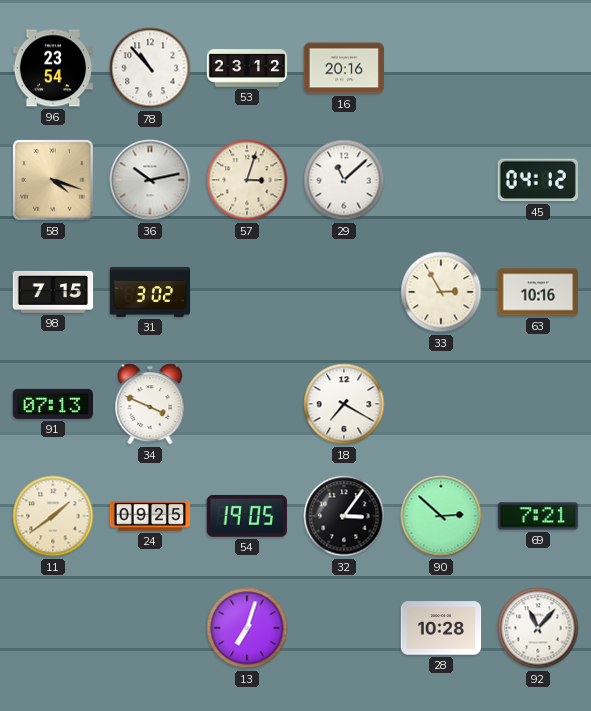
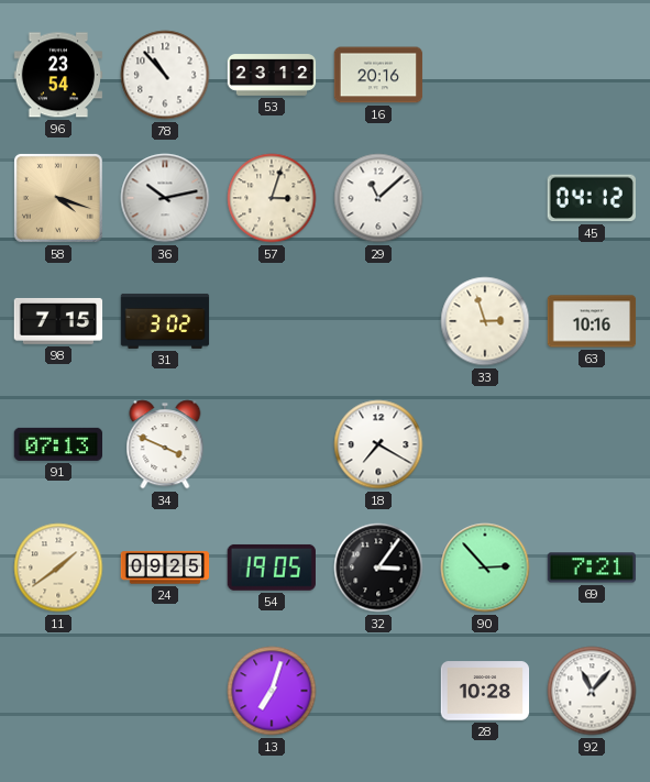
33: 2:55 -> 2:57 (485, 321)
90: 2:52 -> 2:53 (485, 568)
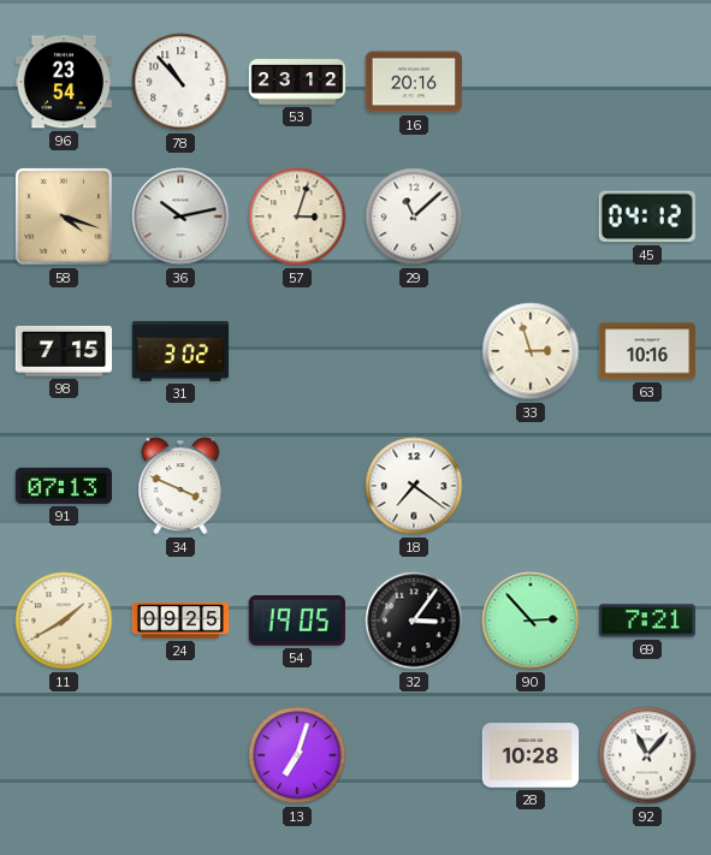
18: 7:20 -> 7:21 (414, 486)
11: 1:39 -> 1:40 (64, 621)
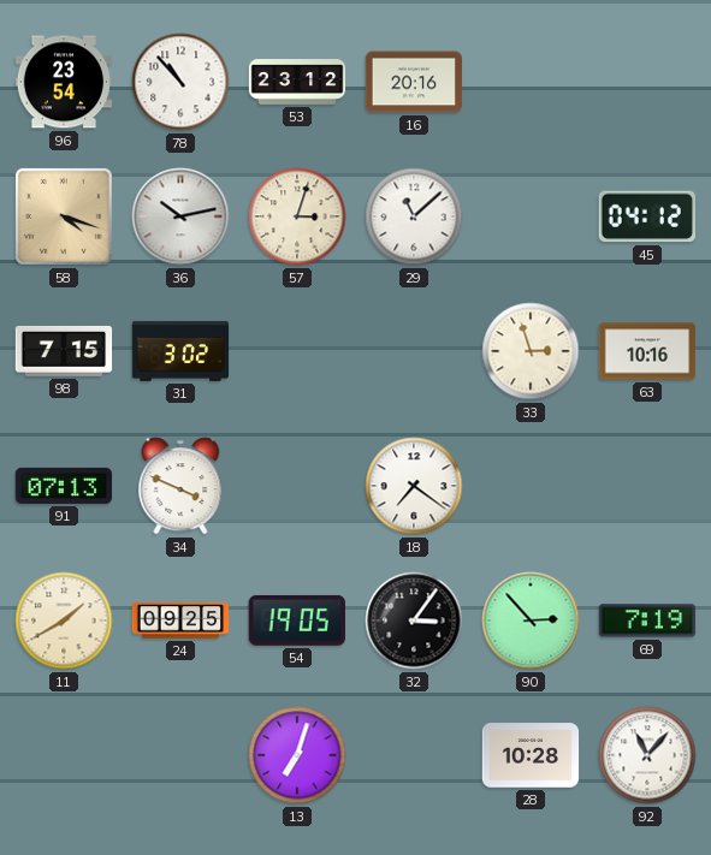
69: 7:21 -> 7:19 (647, 621)
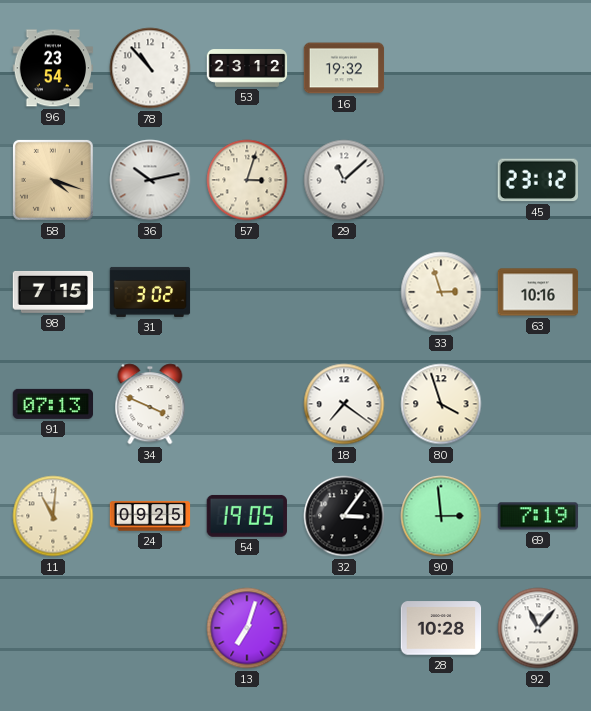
16: 20:16 -> 19:32 (344, 68)
45: 04:12 -> 23:12 (538, 180)
80: none -> 3:57 (441, 404)
11: 1:40 -> 11:01 (53, 516)
90: 2:53 -> 2:59 (441, 516)
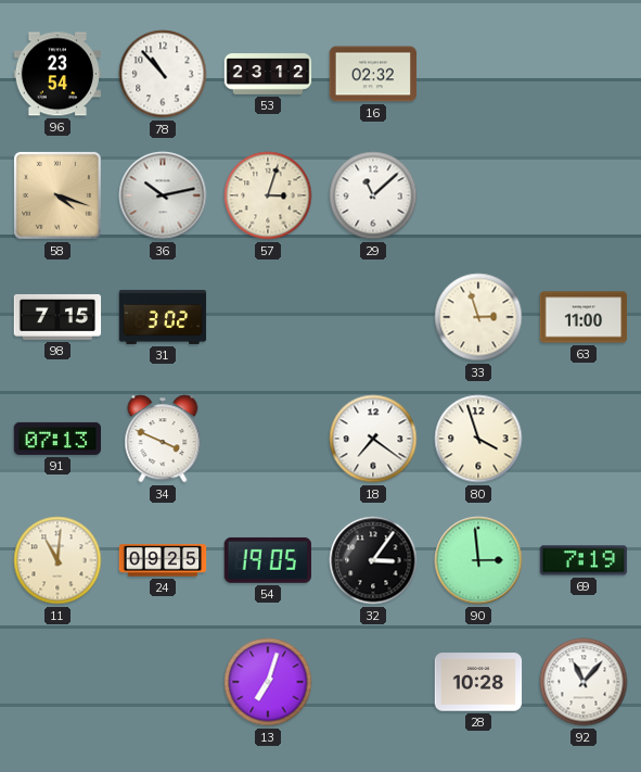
16: 19:32 -> 02:32 (373, 74)
45: 23:12 -> none (538, 180)
63: 10:16 -> 11:00 (584, 317)
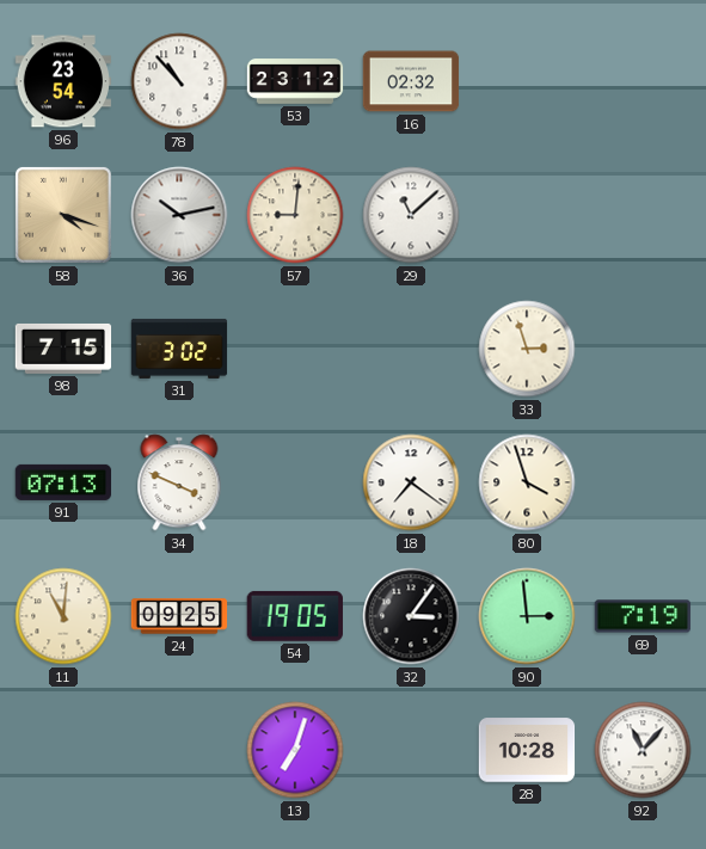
57: 3:03 -> 9:01 (295, 215)
63: 11:00 -> none (584, 317)
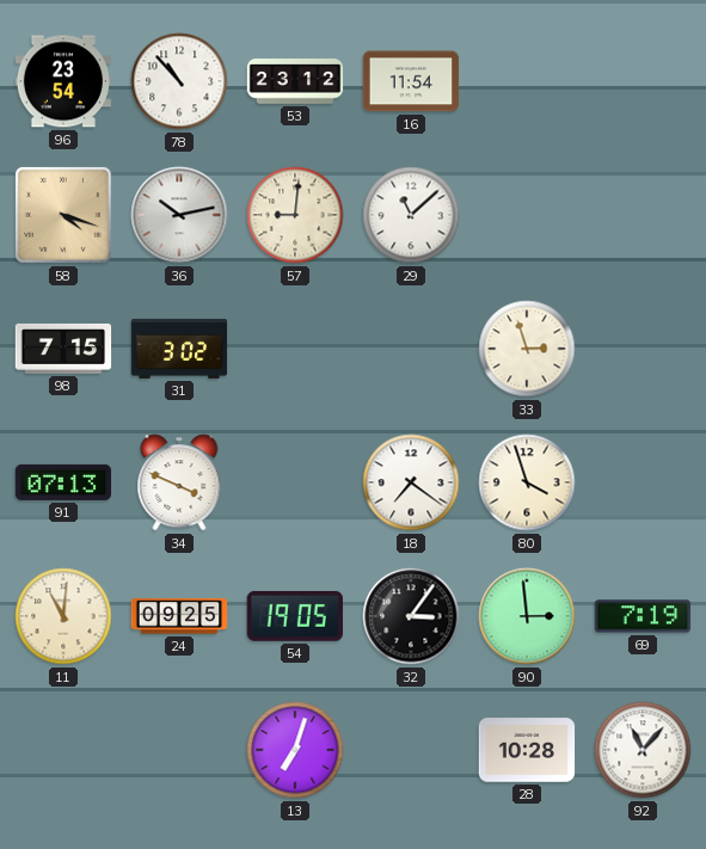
16: 02:32 -> 11:54 (411, 81)
